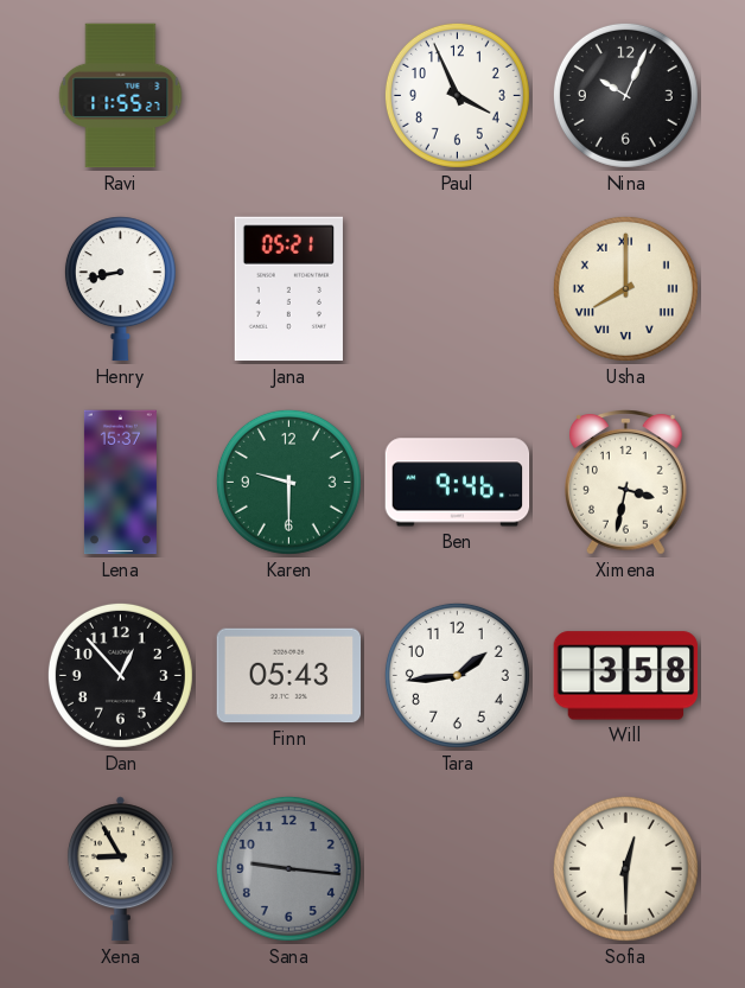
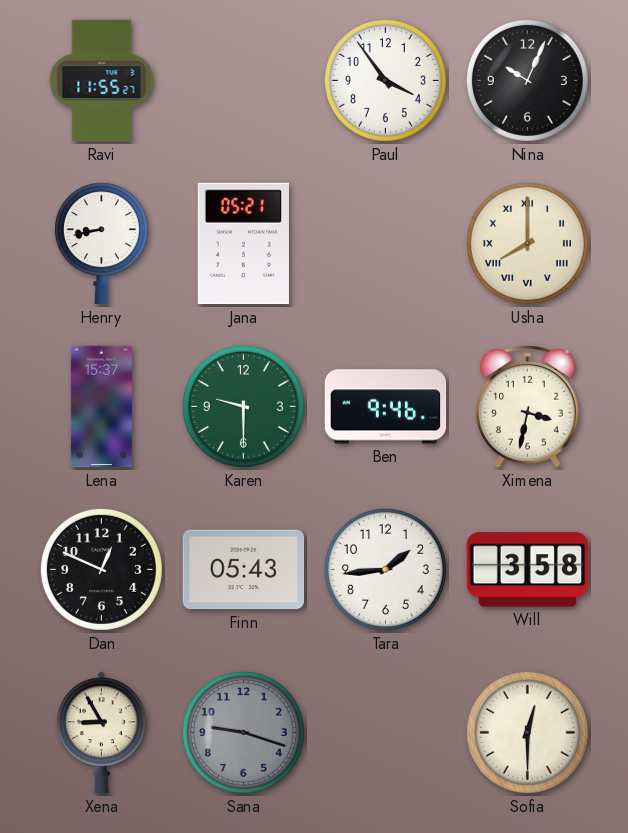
Paul: 3:56 -> 3:54 (385, 80)
Dan: 12:53 -> 12:49 (101, 569)
Sana: 9:16 -> 9:18 (243, 732)
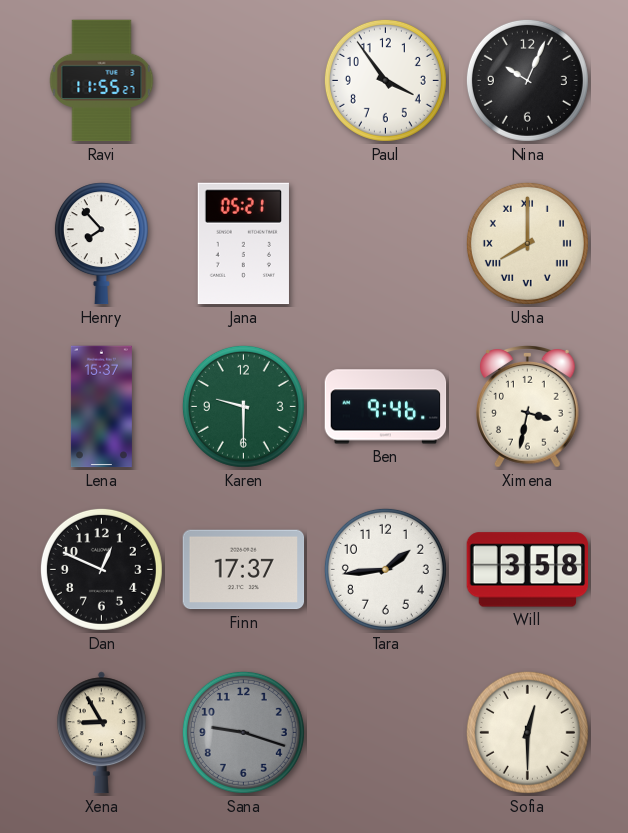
Henry: 8:43 -> 7:53 (101, 244)
Finn: 05:43 -> 17:37 (244, 570)
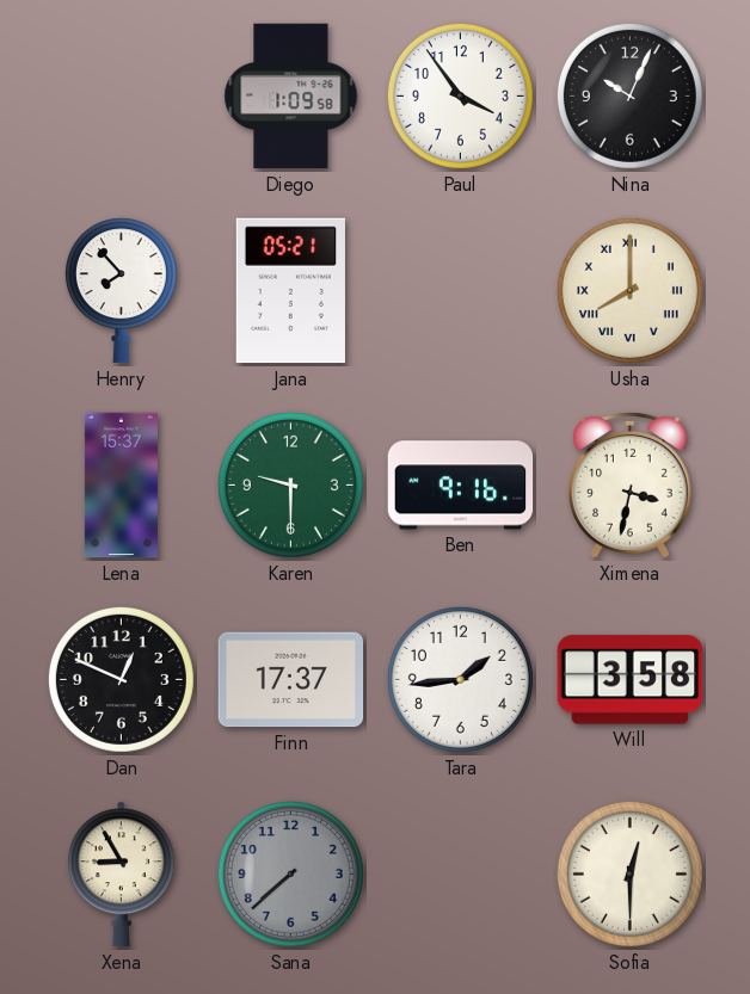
Ravi: 11:55 -> none (102, 81)
Diego: none -> 1:09 (291, 97)
Ben: 9:46 -> 9:16 (461, 486)
Sana: 9:18 -> 7:38 (290, 873)
